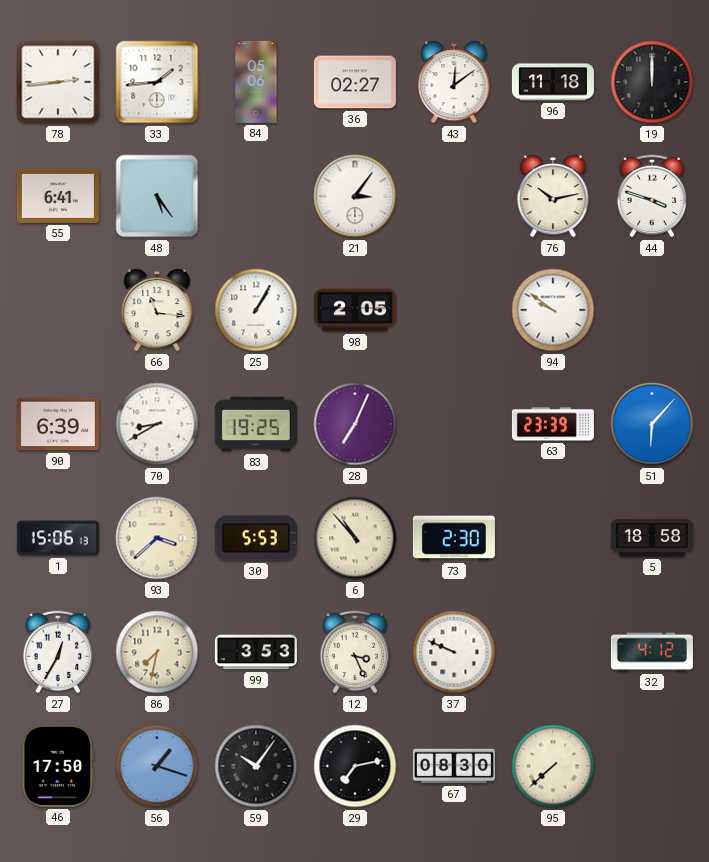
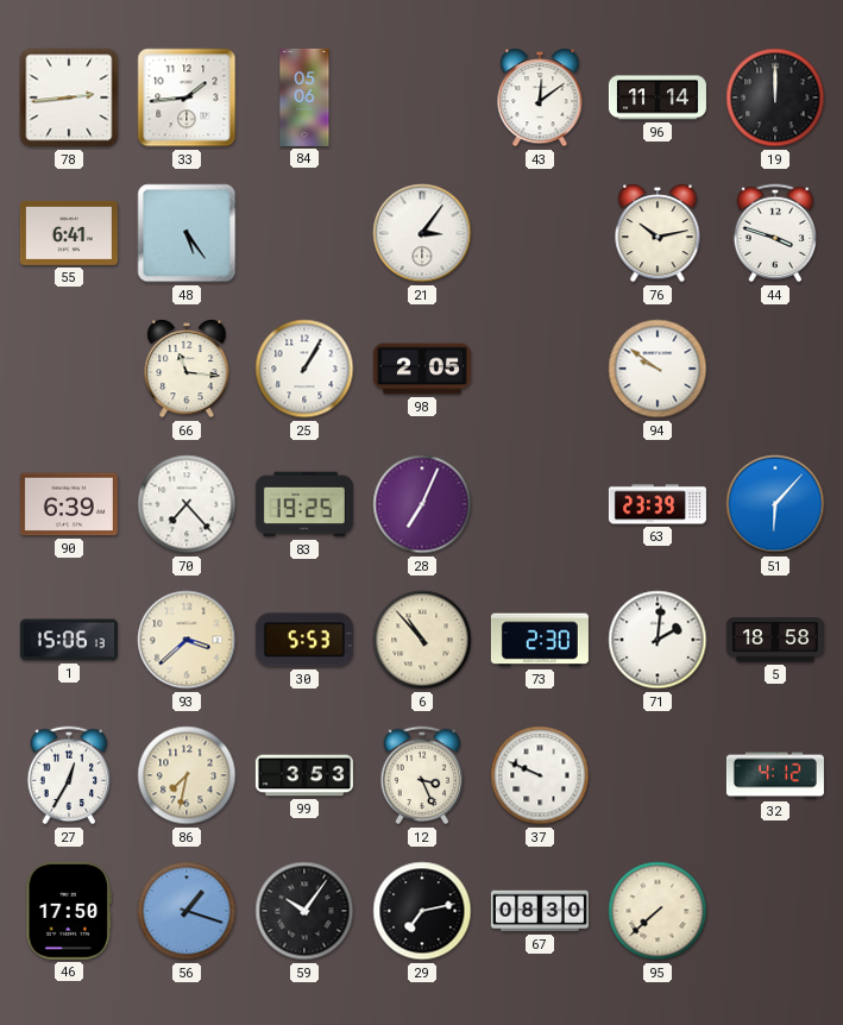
36: 02:27 -> none (355, 82)
96: 11:18 -> 11:14 (658, 98)
70: 8:40 -> 7:23 (187, 504)
71: none -> 2:01 (658, 640)
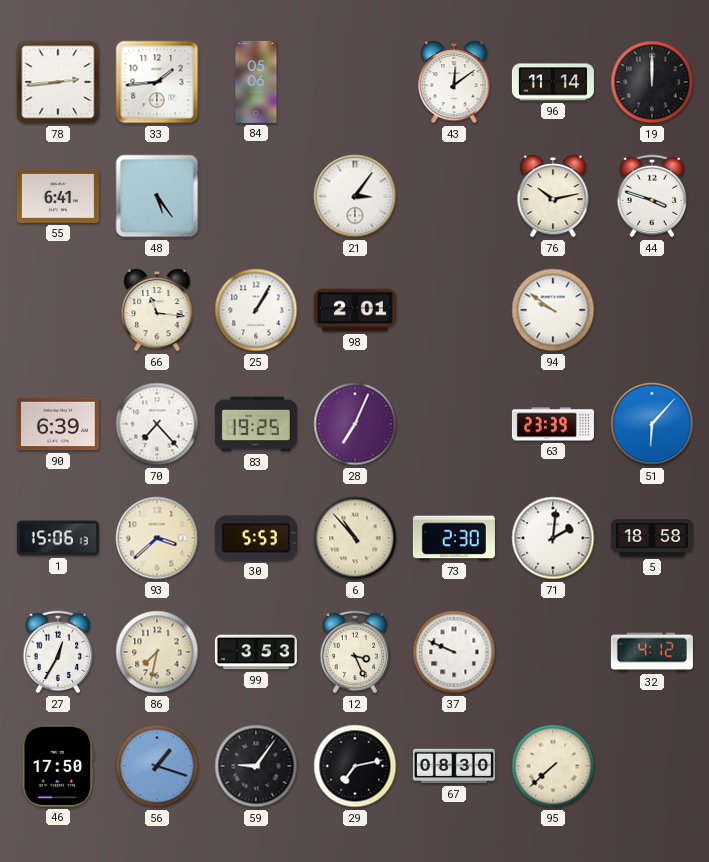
98: 2:05 -> 2:01 (355, 310)
59: 10:06 -> 9:06 (256, 766)
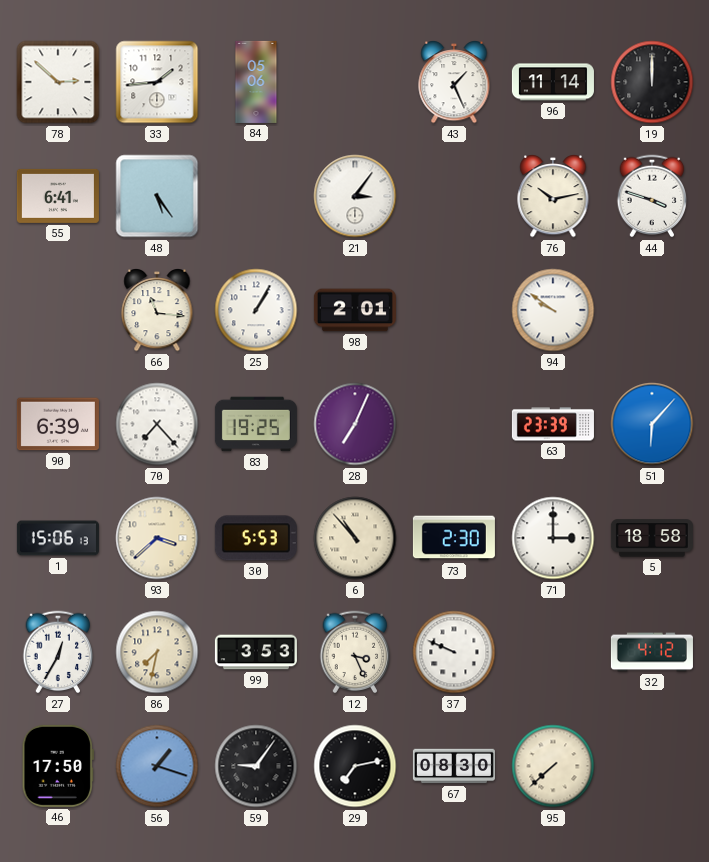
78: 2:44 -> 2:52 (58, 82)
43: 12:09 -> 1:26 (454, 83)
71: 2:01 -> 3:00 (553, 538)
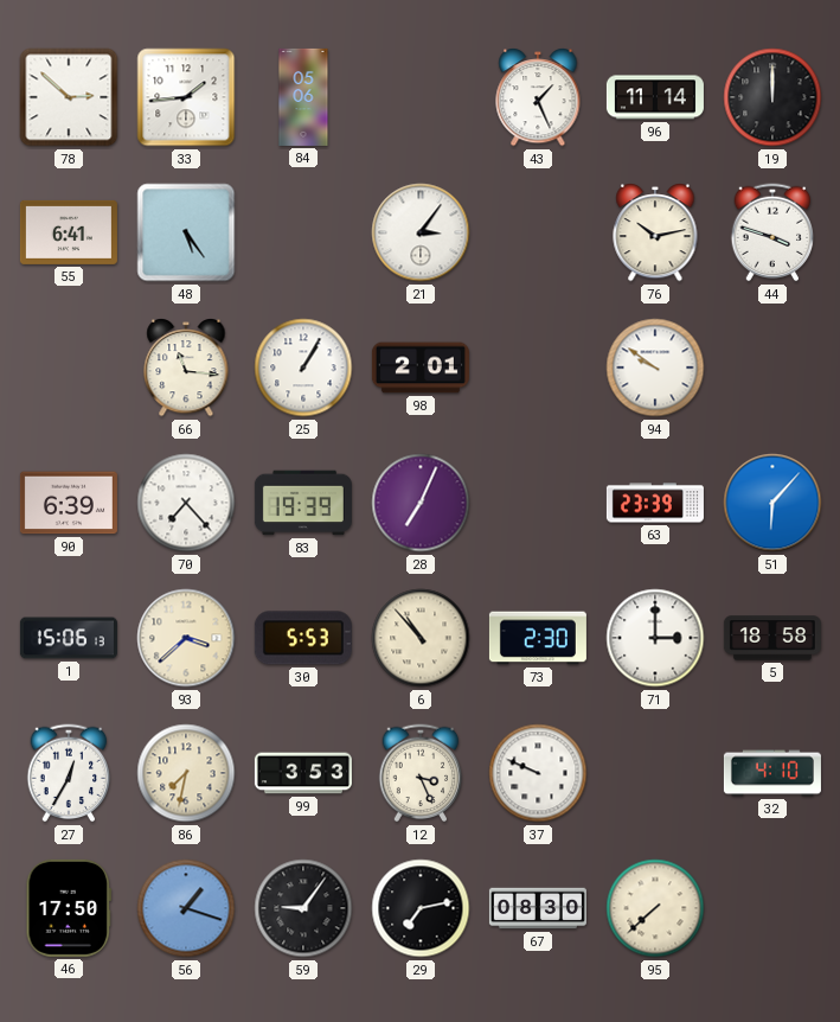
83: 19:25 -> 19:39 (303, 503)
32: 4:12 -> 4:10 (772, 773)
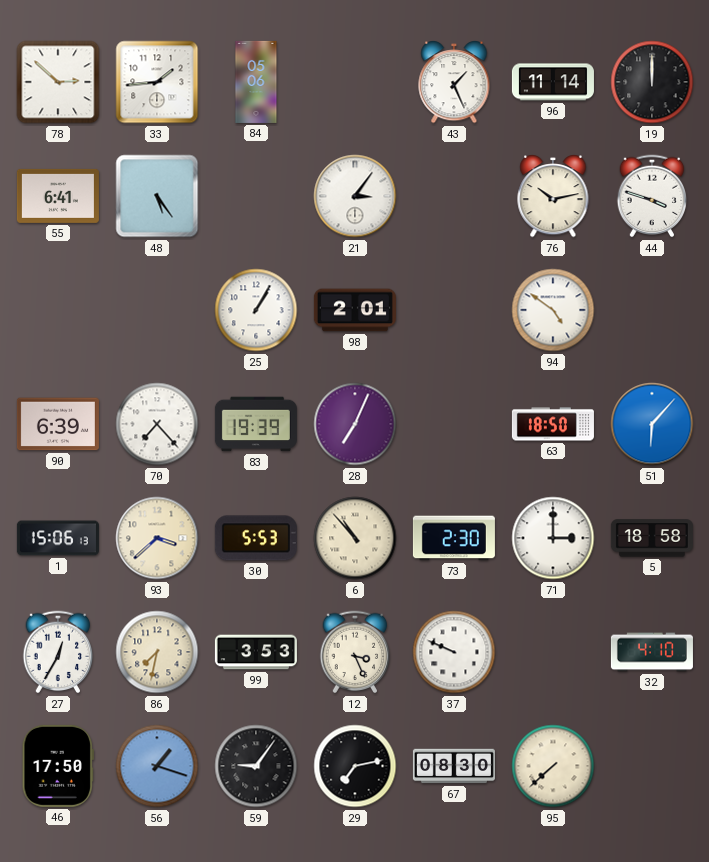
66: 11:16 -> none (186, 369)
94: 9:51 -> 4:51 (553, 310)
63: 23:39 -> 18:50 (553, 424)
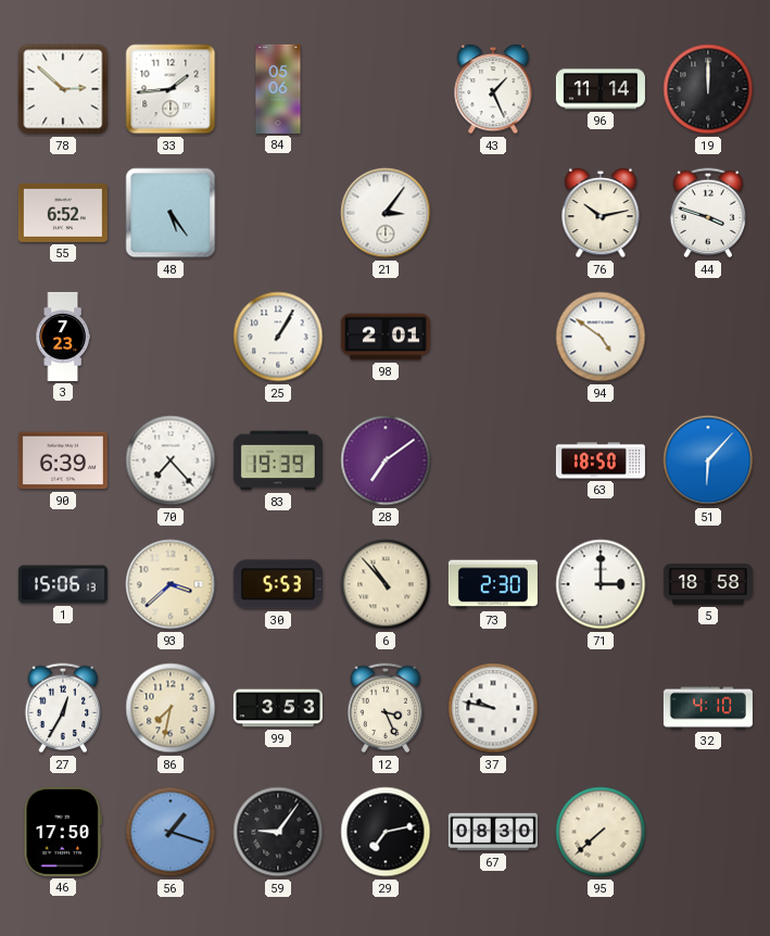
55: 6:41 -> 6:52 (63, 213)
3: none -> 7:23 (62, 337)
28: 7:04 -> 7:09 (386, 460)
37: 9:49 -> 9:47 (493, 708)
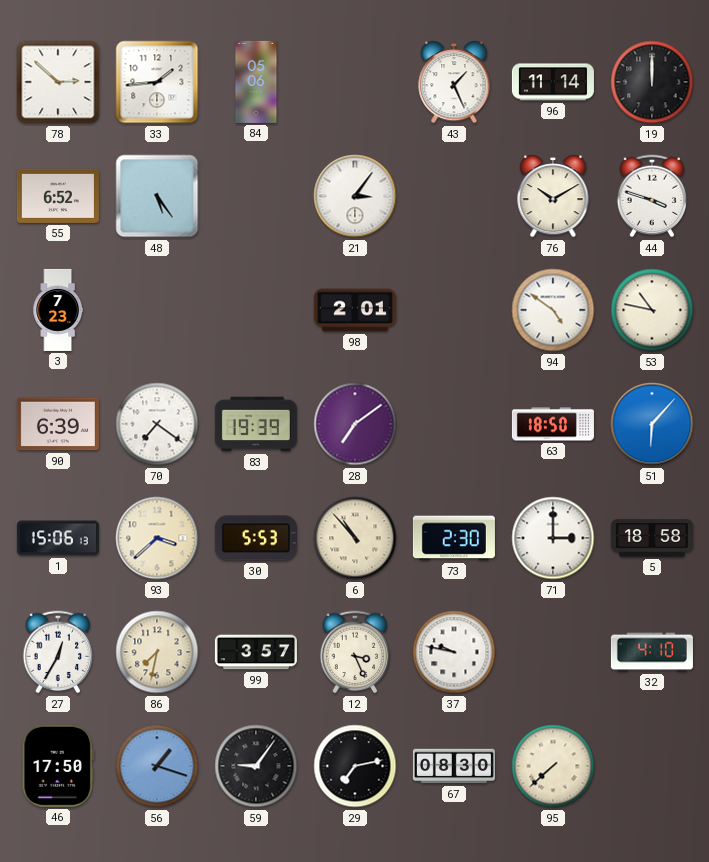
76: 10:13 -> 10:10 (553, 197)
25: 1:05 -> none (278, 337)
53: none -> 10:47 (652, 310)
70: 7:23 -> 7:21 (157, 424)
99: 3:53 -> 3:57 (256, 652)
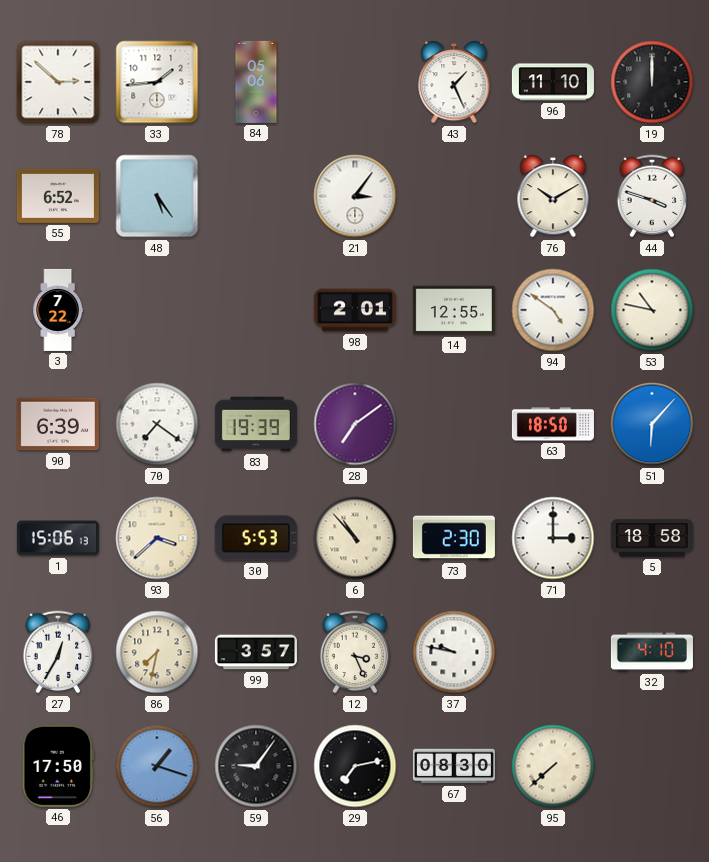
96: 11:14 -> 11:10 (553, 82)
3: 7:23 -> 7:22 (57, 310)
14: none -> 12:55 (454, 310)
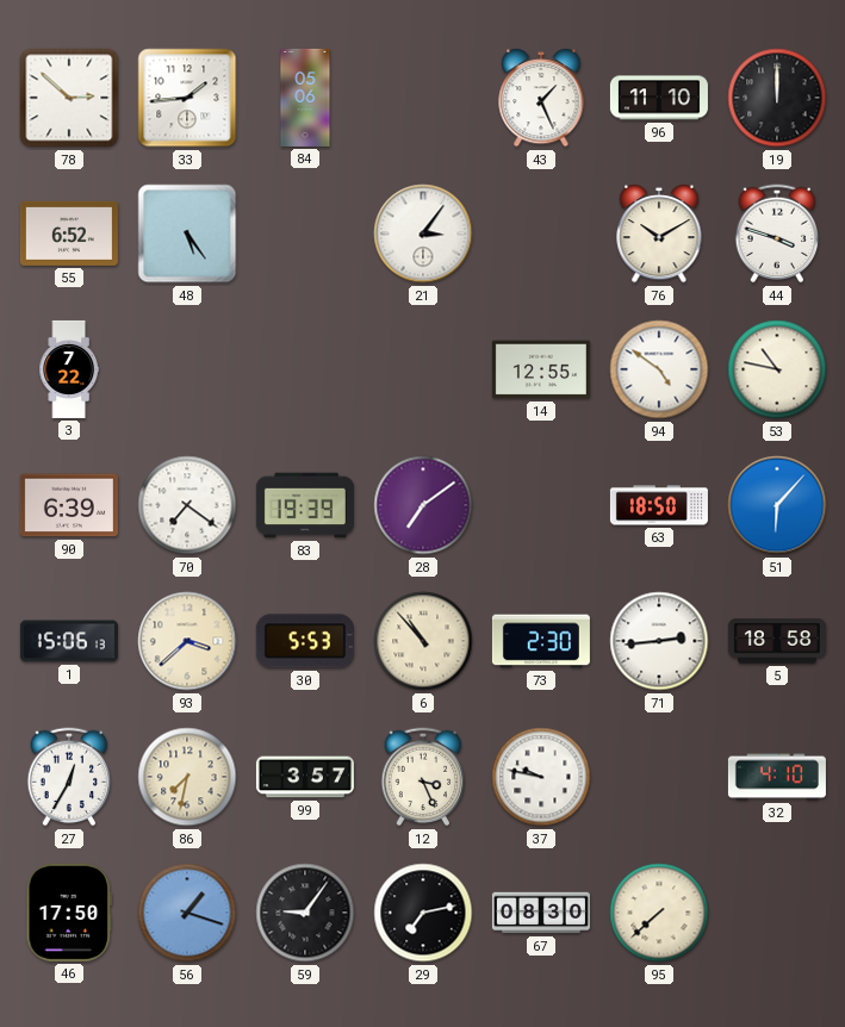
98: 2:01 -> none (355, 310)
71: 3:00 -> 2:44 (659, 641)
